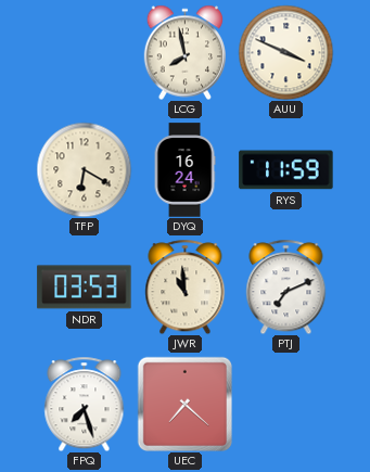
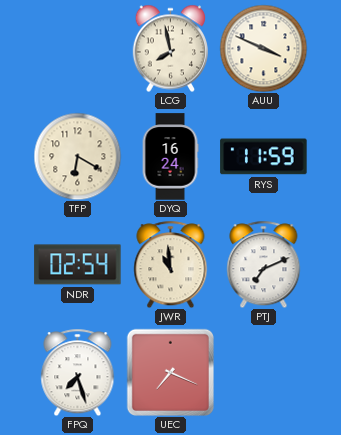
NDR: 03:53 -> 02:54 (78, 265)
UEC: 7:22 -> 7:19 (170, 372)
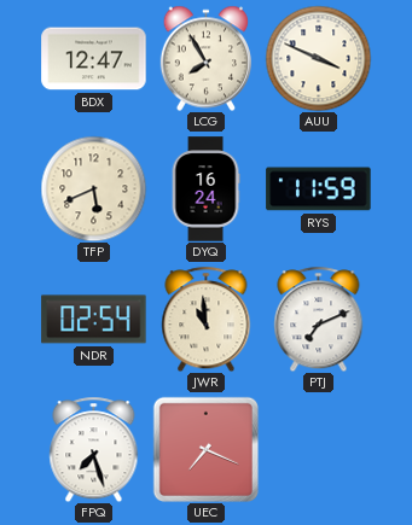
BDX: none -> 12:47 (94, 59)
LCG: 7:58 -> 7:55 (205, 58)
TFP: 6:20 -> 5:41 (93, 188)
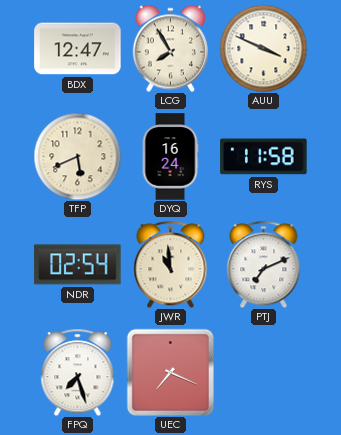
RYS: 11:59 -> 11:58 (264, 157)
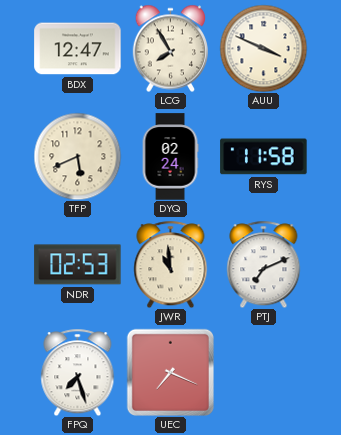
DYQ: 16:24 -> 02:24 (170, 157)
NDR: 02:54 -> 02:53 (78, 265)
